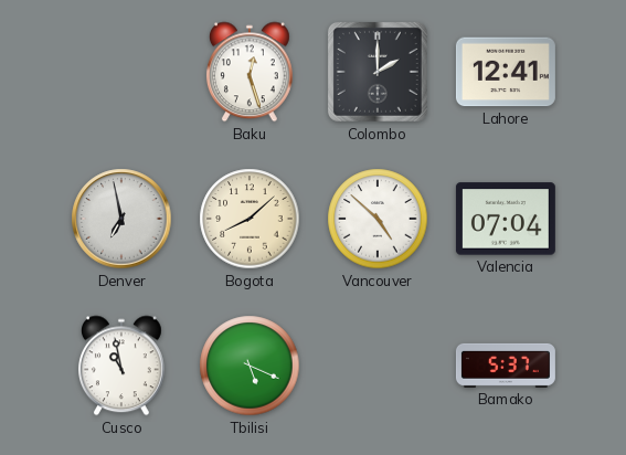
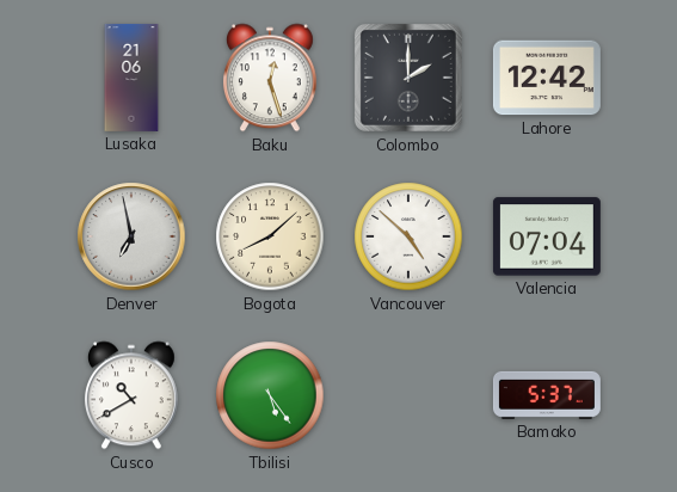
Lusaka: none -> 21:06 (131, 78)
Lahore: 12:41 -> 12:42 (547, 78)
Cusco: 10:58 -> 10:40 (131, 395)
Tbilisi: 5:19 -> 5:24 (270, 395)
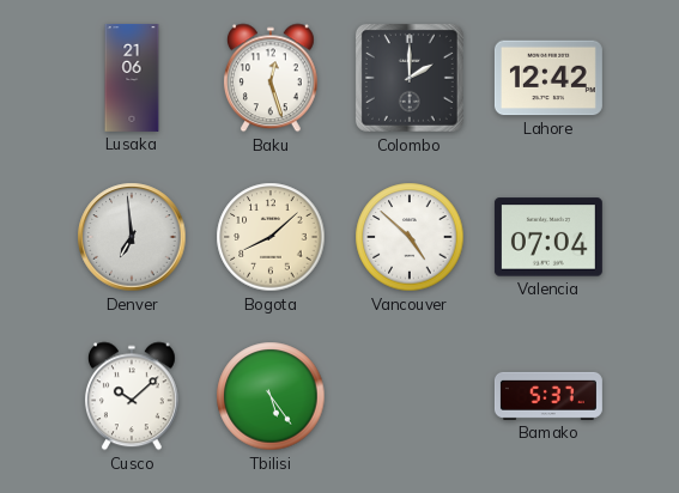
Denver: 6:58 -> 6:59 (132, 237)
Cusco: 10:40 -> 10:08 (132, 396)
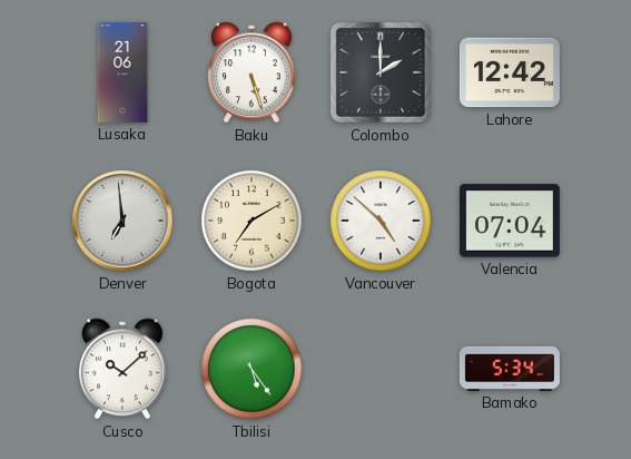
Baku: 12:27 -> 5:27 (252, 72)
Bogota: 8:08 -> 7:10 (252, 221)
Bamako: 5:37 -> 5:34 (510, 369)
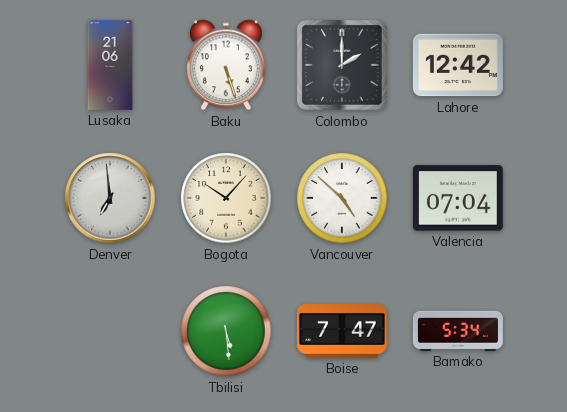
Bogota: 7:10 -> 10:07 (226, 198)
Cusco: 10:08 -> none (122, 369)
Tbilisi: 5:24 -> 5:29 (226, 331)
Boise: none -> 7:47 (342, 332)
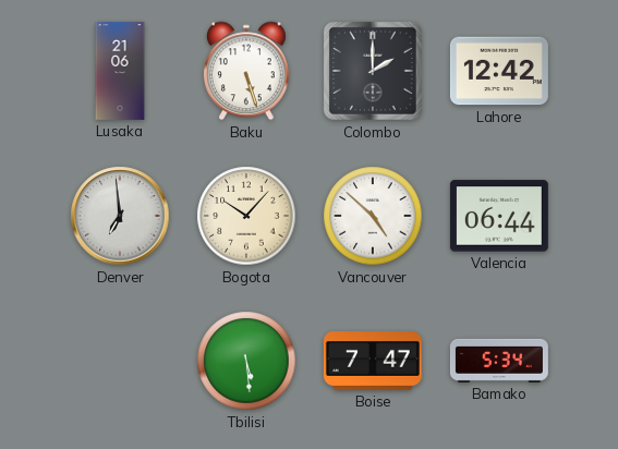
Valencia: 07:04 -> 06:44 (499, 216)
